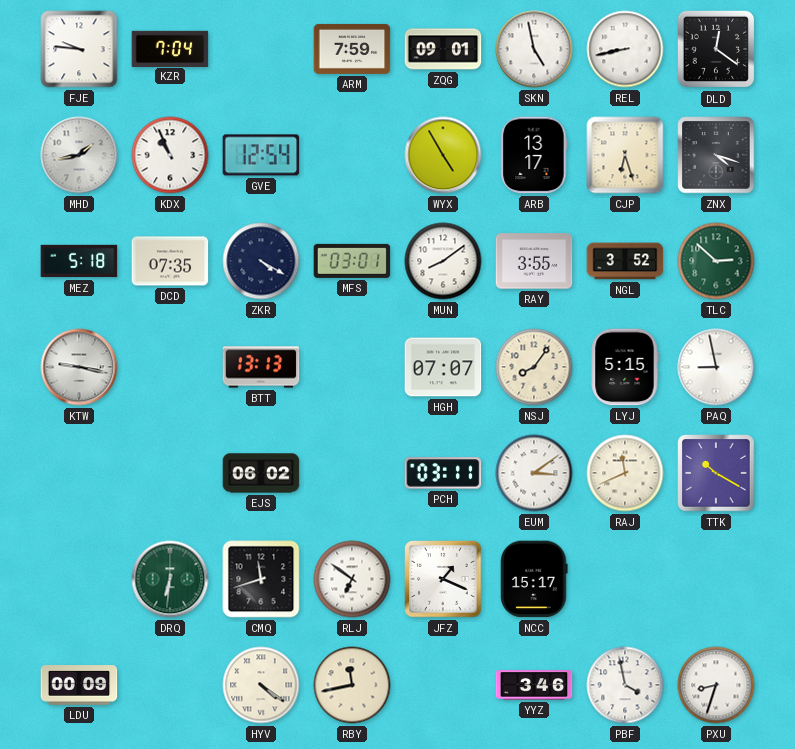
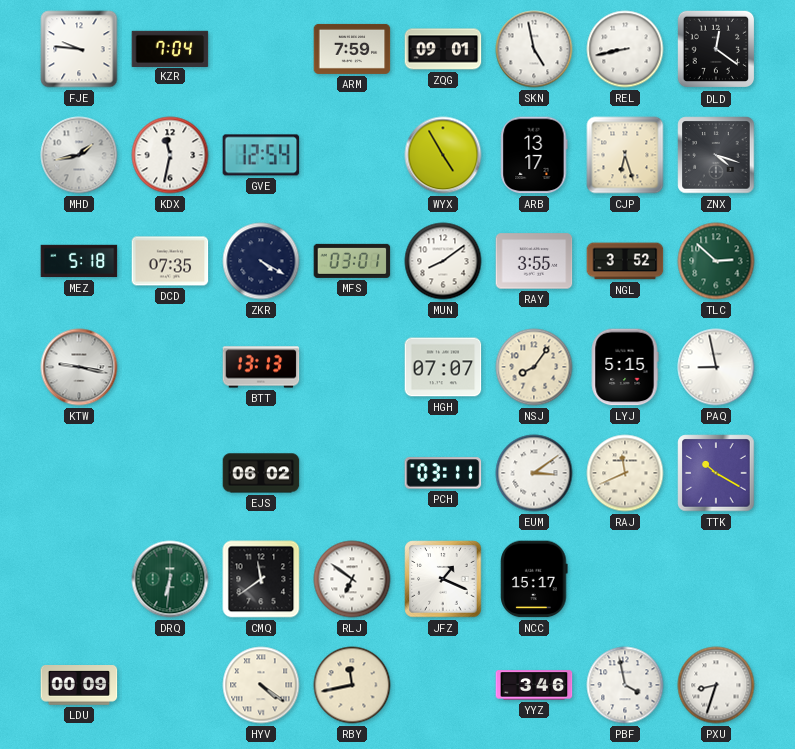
KDX: 10:56 -> 11:32 (170, 155)
CMQ: 11:42 -> 11:39 (261, 579)
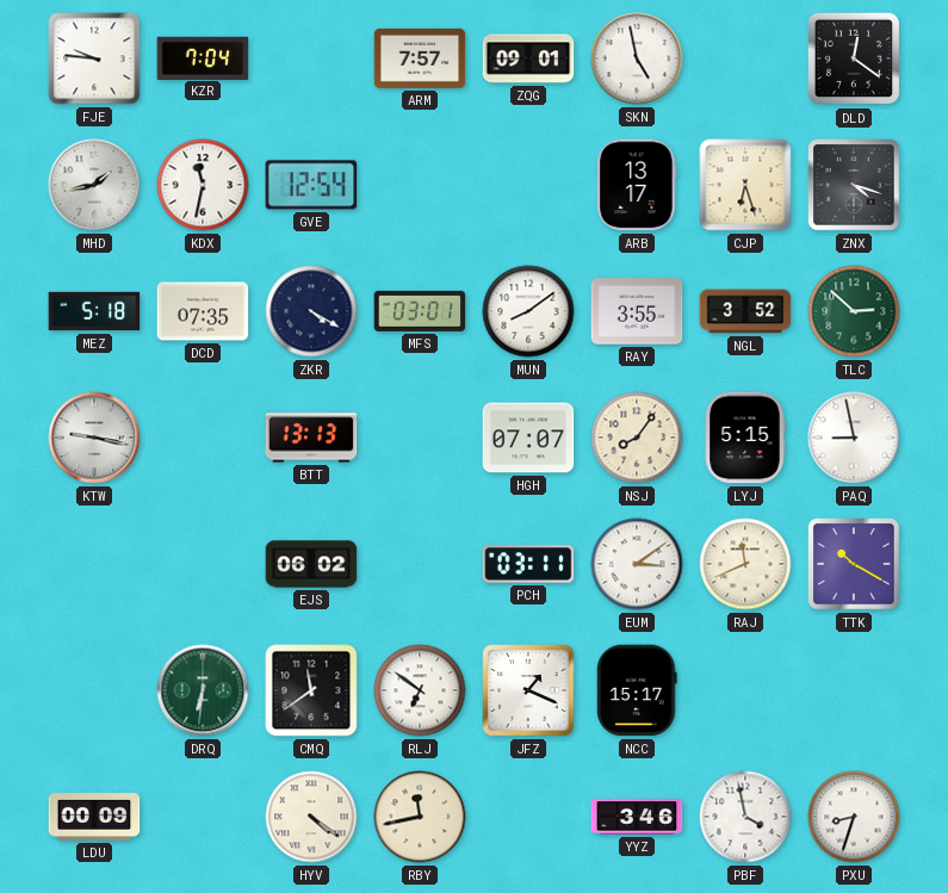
ARM: 7:59 -> 7:57 (420, 58)
REL: 8:43 -> none (625, 49)
WYX: 4:55 -> none (443, 155)
